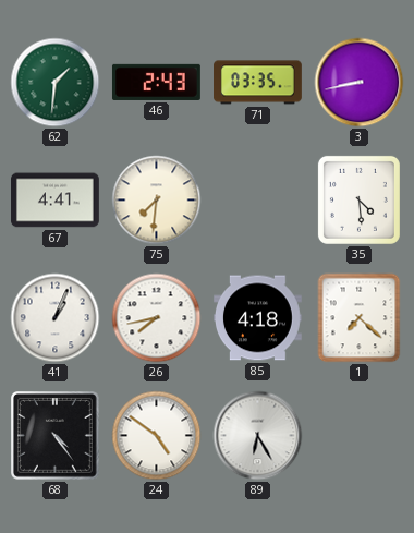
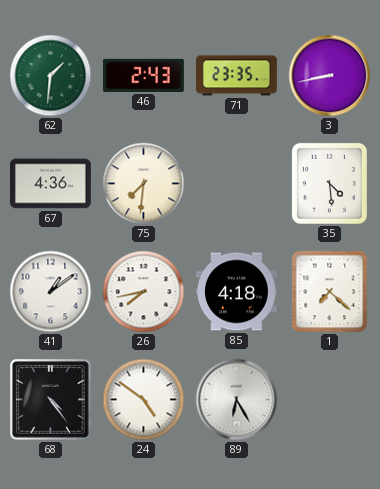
71: 03:35 -> 23:35 (237, 76)
67: 4:41 -> 4:36 (51, 184)
41: 1:04 -> 1:09 (51, 292)
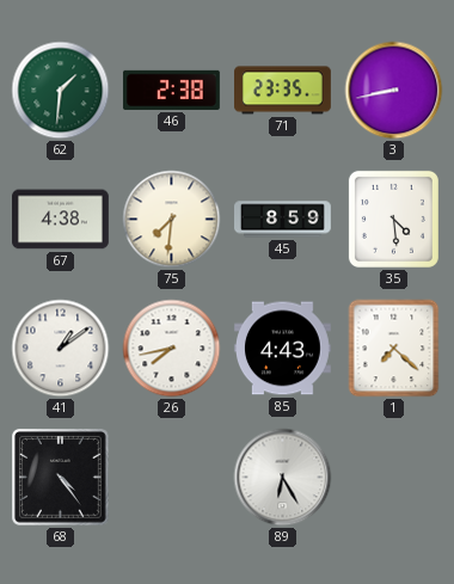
46: 2:43 -> 2:38 (172, 90)
67: 4:36 -> 4:38 (61, 220)
45: none -> 8:59 (283, 220)
85: 4:18 -> 4:43 (282, 349)
24: 4:51 -> none (144, 400)
